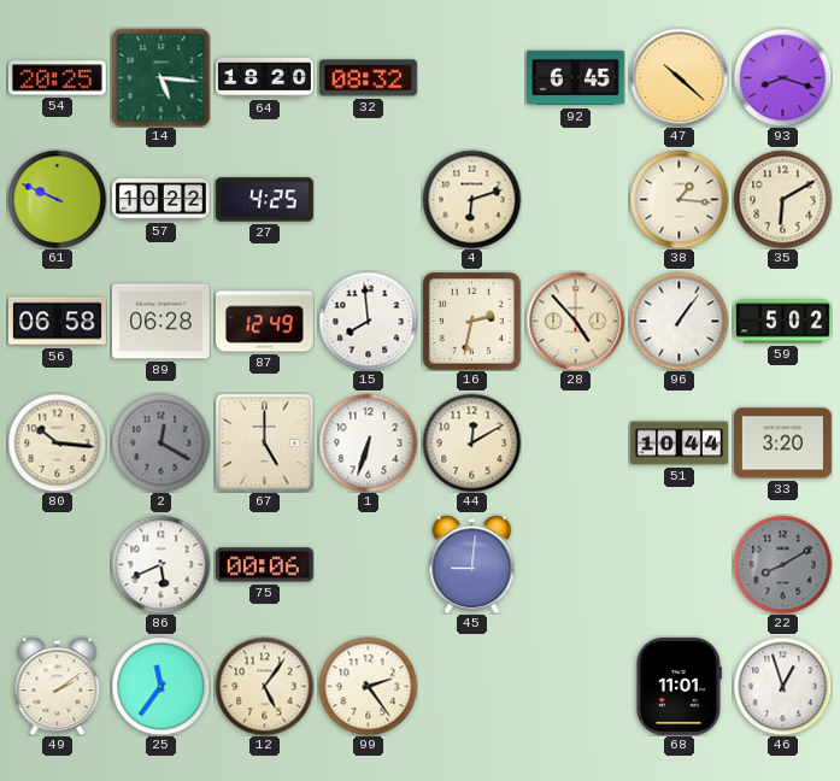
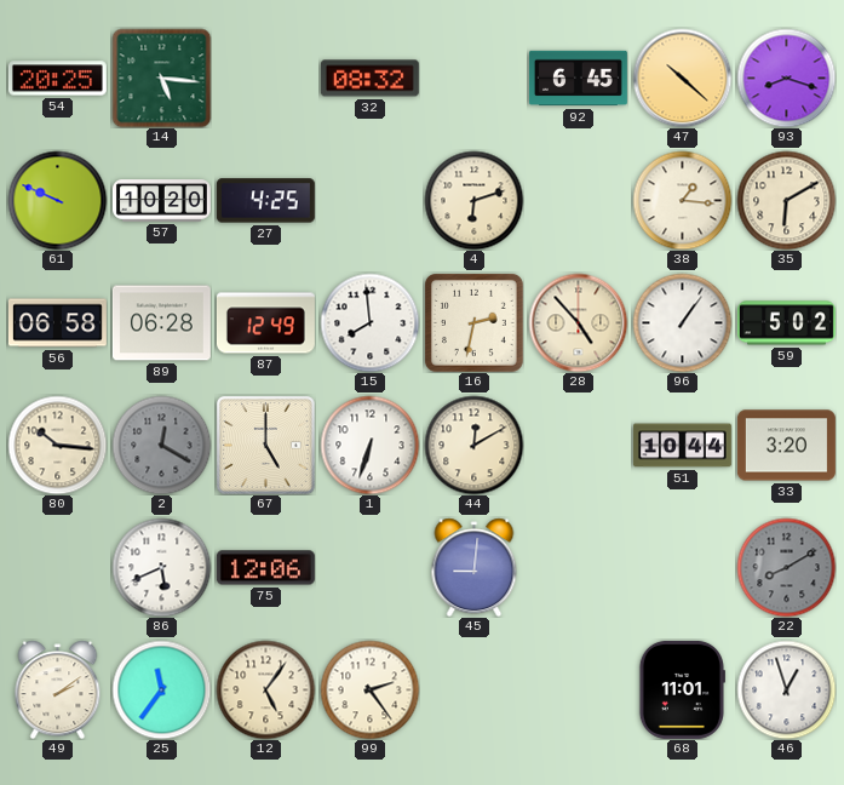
64: 18:20 -> none (264, 78)
57: 10:22 -> 10:20 (161, 201)
75: 00:06 -> 12:06 (265, 568)
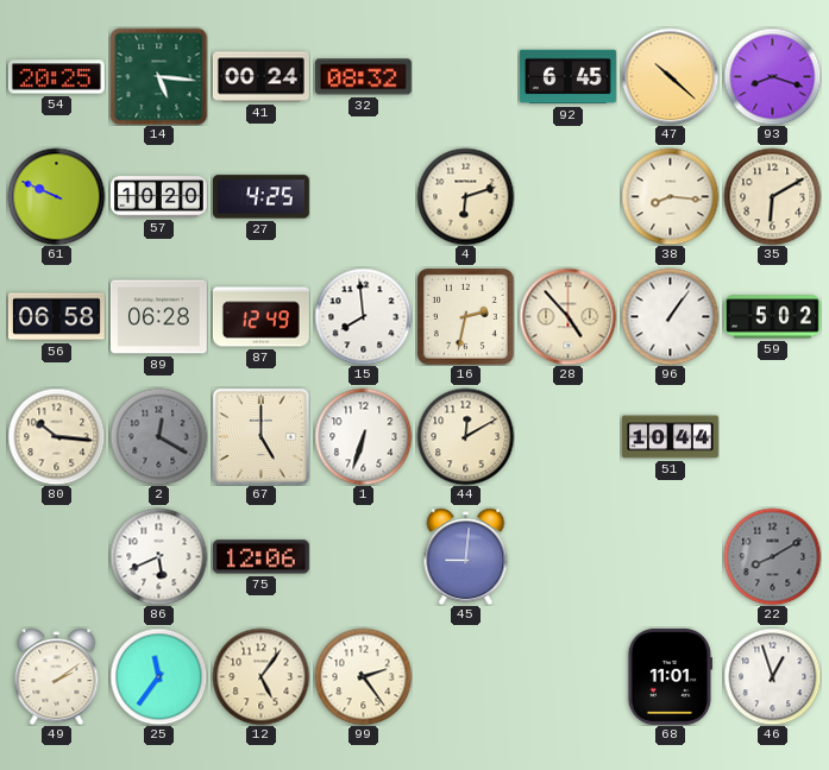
41: none -> 00:24 (260, 77)
38: 1:16 -> 8:16 (670, 196)
33: 3:20 -> none (786, 446)
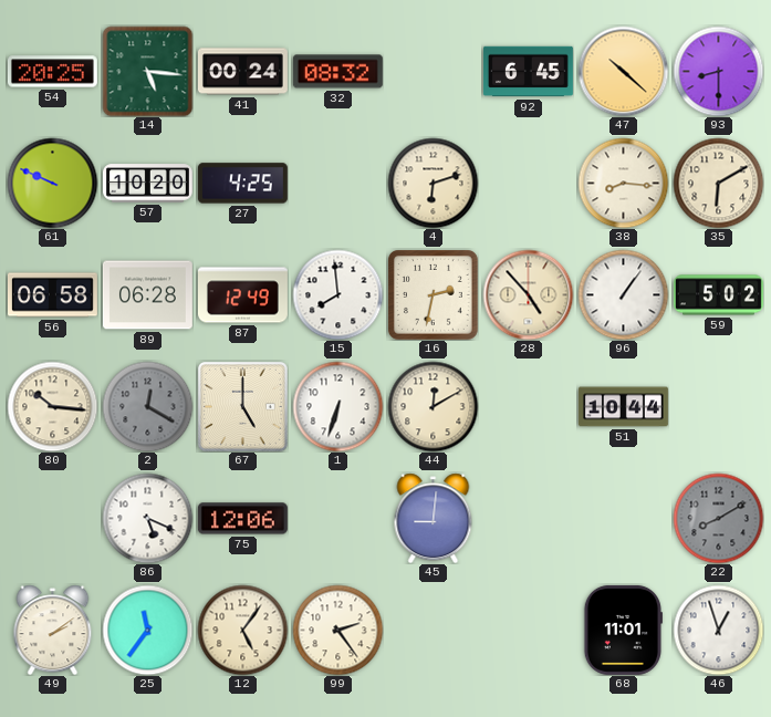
93: 8:18 -> 8:30 (718, 71)
86: 5:41 -> 5:19 (147, 518)
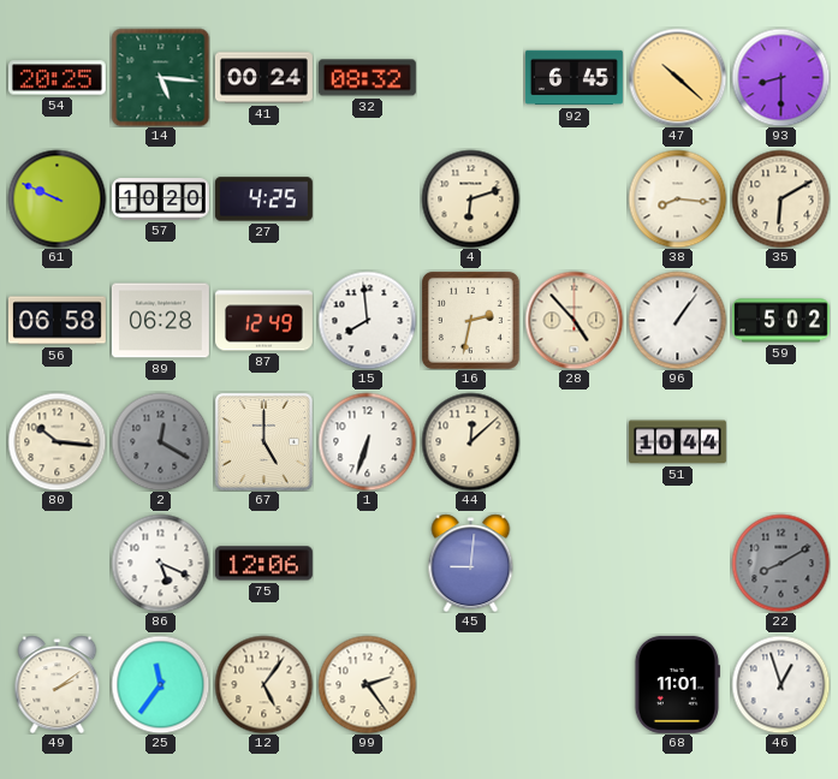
44: 12:10 -> 12:08 (470, 441)
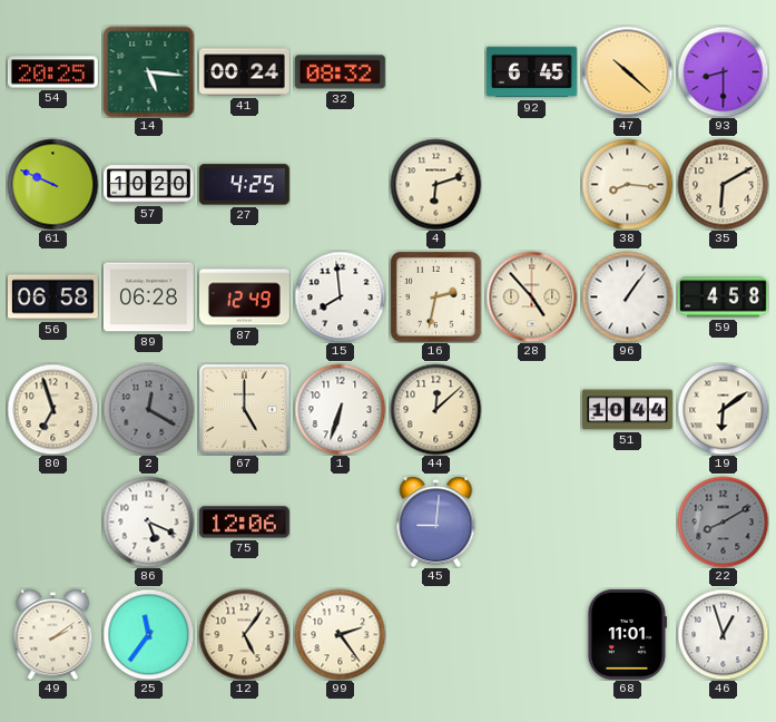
59: 5:02 -> 4:58 (723, 297)
80: 10:16 -> 6:57 (52, 409)
19: none -> 6:09 (723, 409)
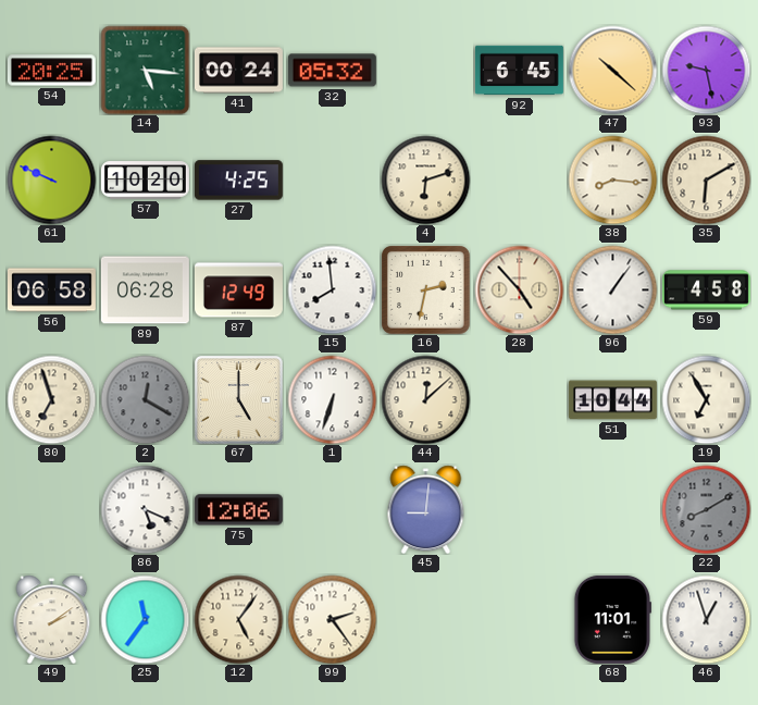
32: 08:32 -> 05:32 (332, 71)
93: 8:30 -> 9:28 (706, 70)
19: 6:09 -> 6:55 (706, 399)
